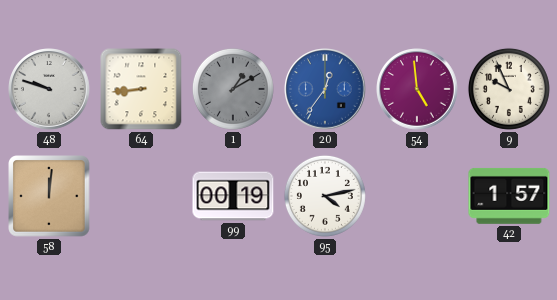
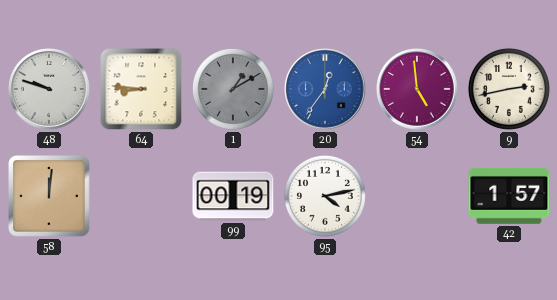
64: 8:44 -> 8:46 (141, 89)
9: 9:56 -> 2:43 (509, 89)
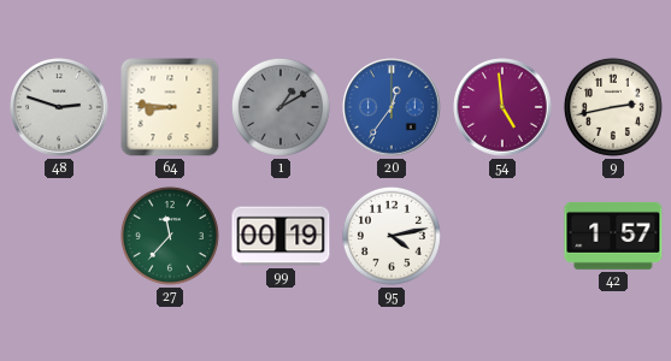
48: 9:48 -> 2:48 (59, 107)
58: 12:01 -> none (49, 196)
27: none -> 11:37 (170, 236)
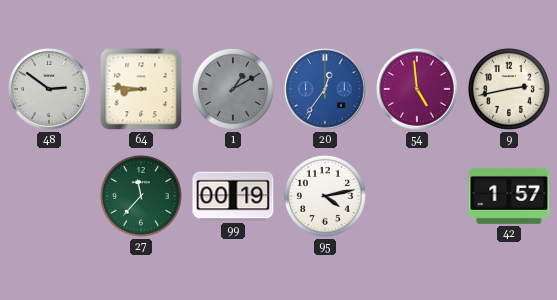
48: 2:48 -> 2:51 (49, 89)
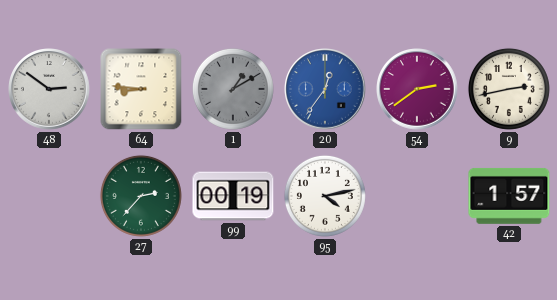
54: 4:59 -> 2:39 (417, 89)
27: 11:37 -> 2:37 (141, 196)
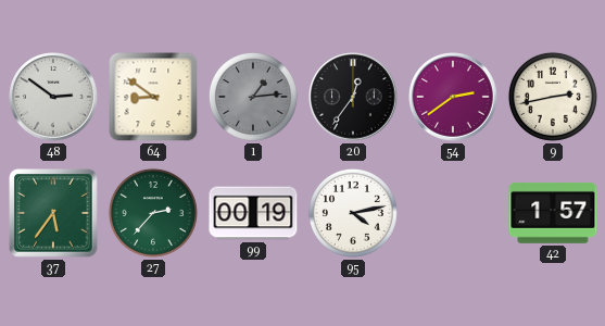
64: 8:46 -> 8:51 (153, 97)
1: 1:10 -> 1:14 (253, 97)
20 dial: blue -> black (353, 97)
37: none -> 5:36 (53, 213)
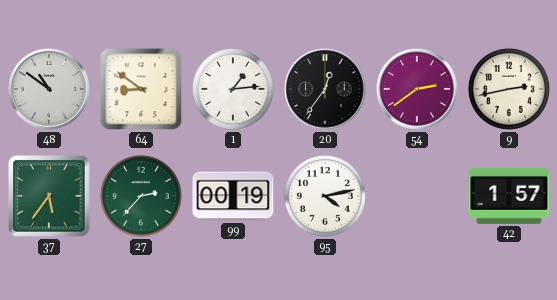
48: 2:51 -> 10:51 (49, 89)
1 dial: grey -> white (233, 89)
